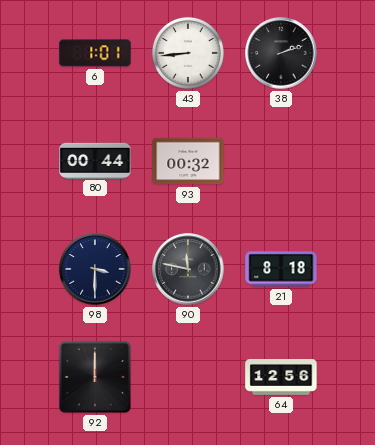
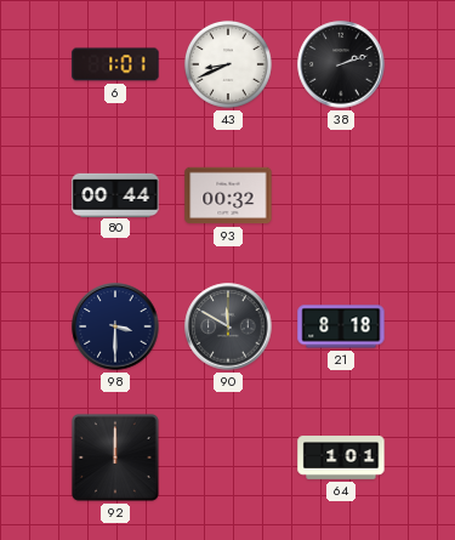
43: 8:44 -> 8:41 (228, 64)
90: 11:47 -> 11:50 (228, 326)
64: 12:56 -> 1:01 (341, 459)
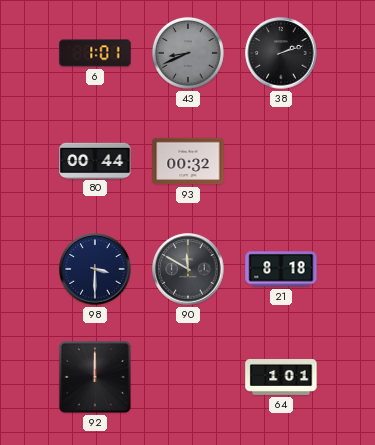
43 dial: white -> grey (188, 53)
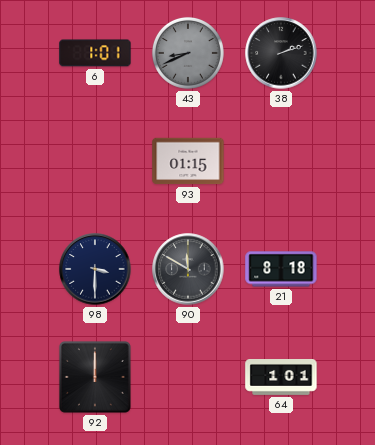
80: 00:44 -> none (95, 160)
93: 00:32 -> 01:15 (188, 161)
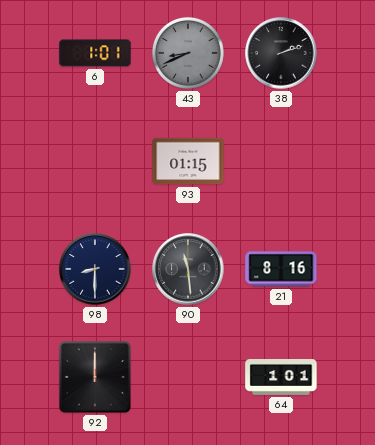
98: 3:30 -> 8:30 (95, 269)
90: 11:50 -> 11:29 (188, 269)
21: 8:18 -> 8:16 (281, 269)
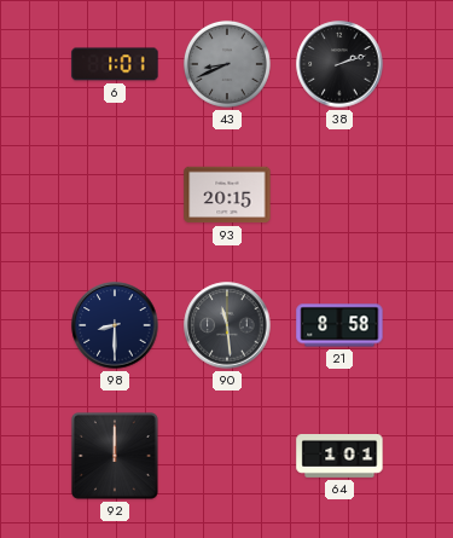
93: 01:15 -> 20:15 (227, 195)
21: 8:16 -> 8:58 (339, 325)
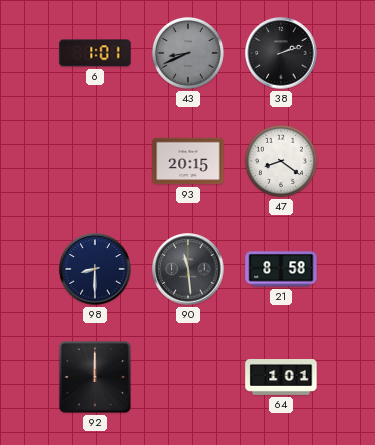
47: none -> 8:21 (281, 161)
